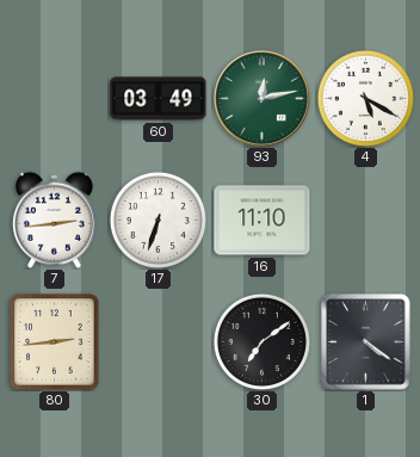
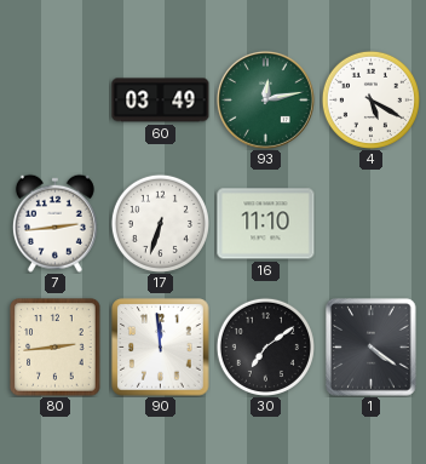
90: none -> 11:59 (161, 348)
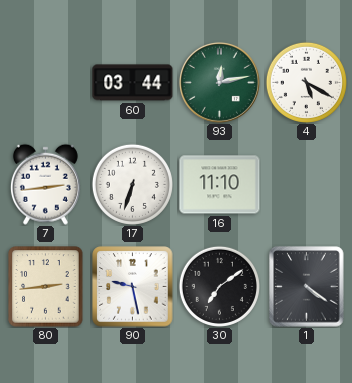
60: 03:49 -> 03:44 (133, 83)
90: 11:59 -> 9:28 (133, 287)
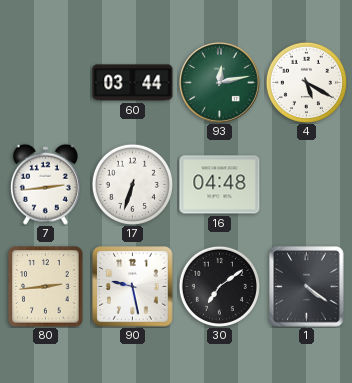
16: 11:10 -> 04:48 (220, 185)
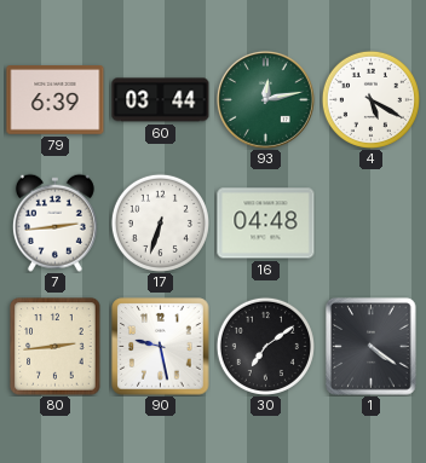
79: none -> 6:39 (56, 100)
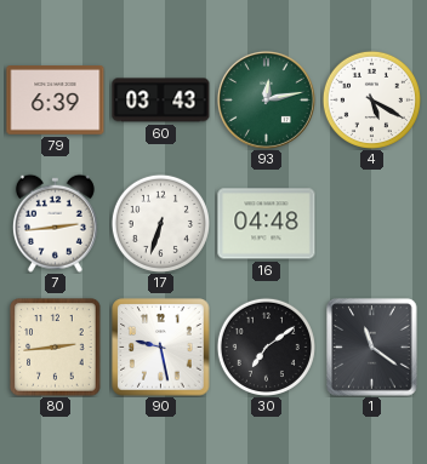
60: 03:44 -> 03:43 (161, 101)
1: 4:21 -> 11:21 (372, 348)
